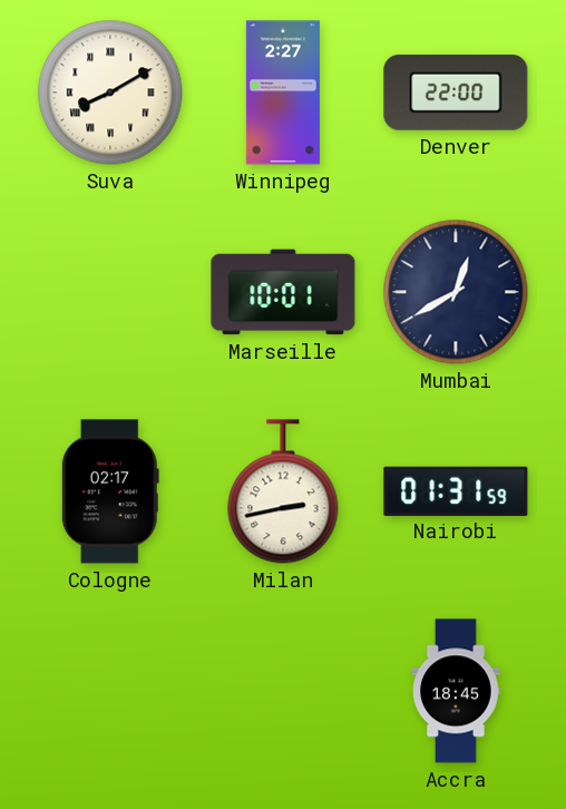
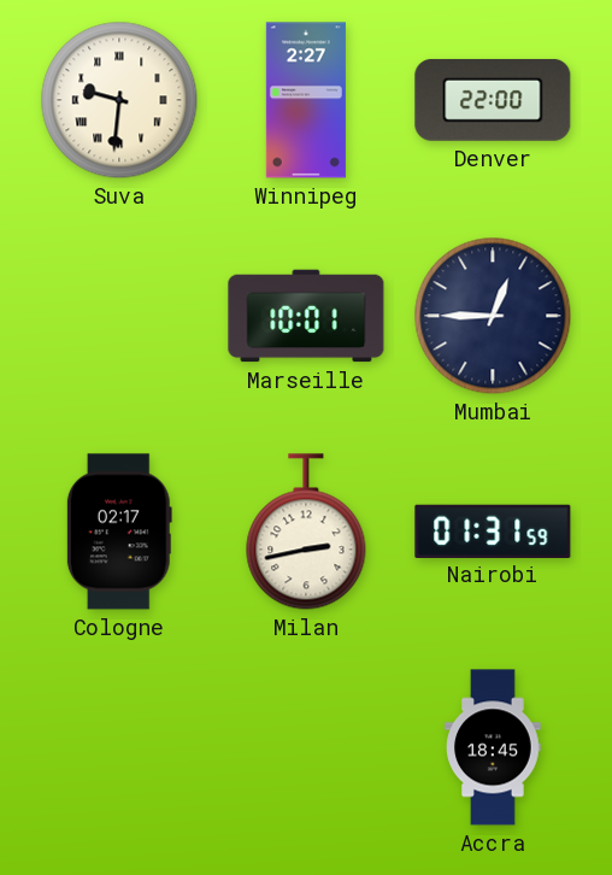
Suva: 8:10 -> 9:31 (119, 100)
Mumbai: 12:40 -> 12:45 (493, 316)
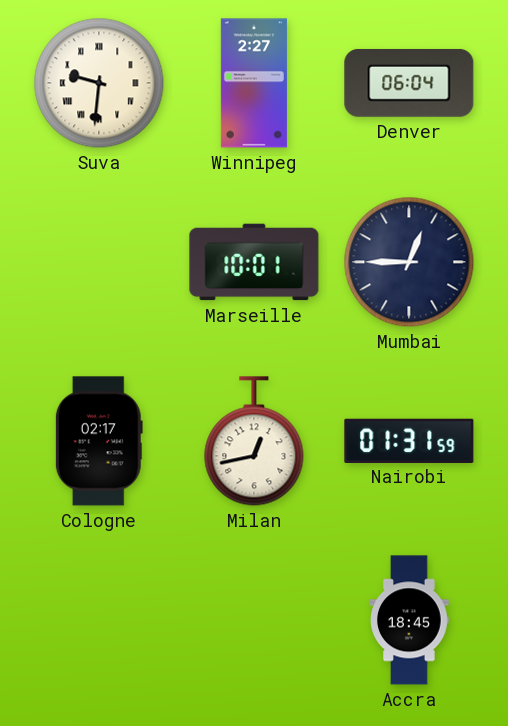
Denver: 22:00 -> 06:04 (409, 83)
Milan: 2:43 -> 12:43 (254, 441)
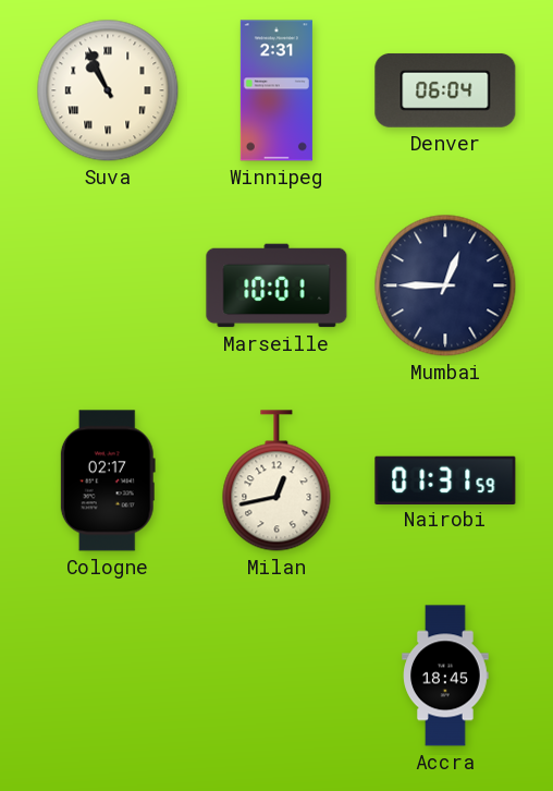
Suva: 9:31 -> 10:56 (108, 90)
Winnipeg: 2:27 -> 2:31 (276, 90)
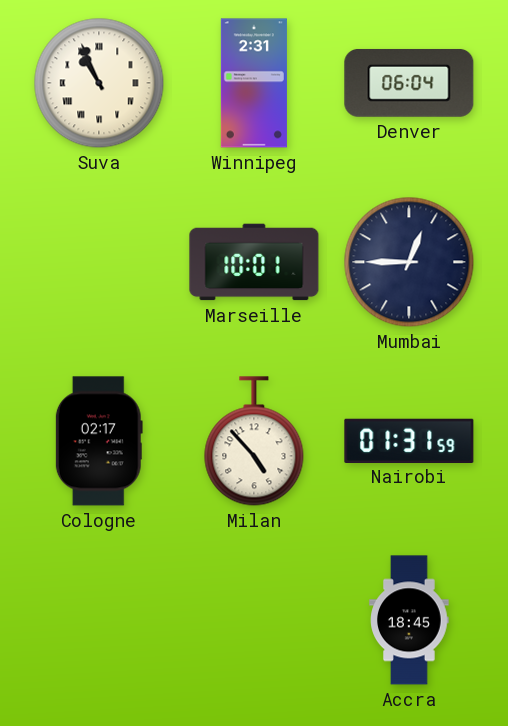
Milan: 12:43 -> 4:53 (254, 441)
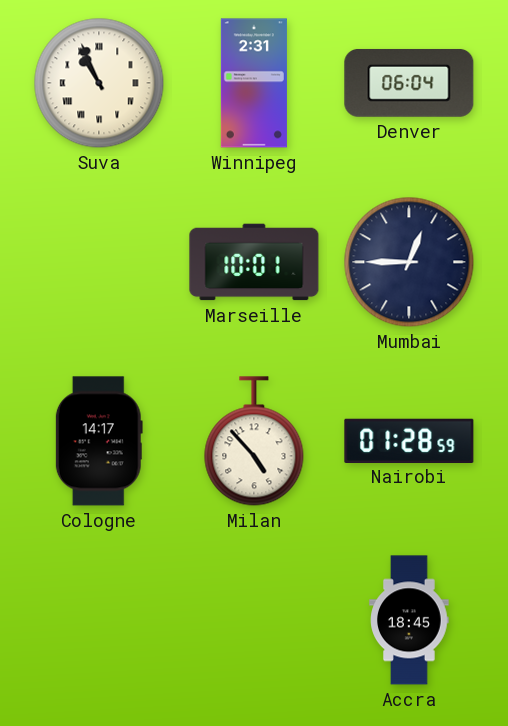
Cologne: 02:17 -> 14:17 (99, 441)
Nairobi: 01:31 -> 01:28 (409, 440)
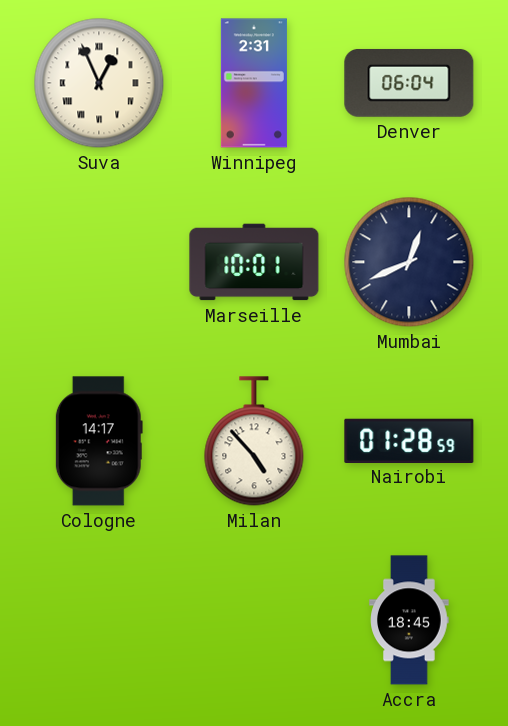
Suva: 10:56 -> 12:56 (99, 83)
Mumbai: 12:45 -> 12:41 (409, 262)
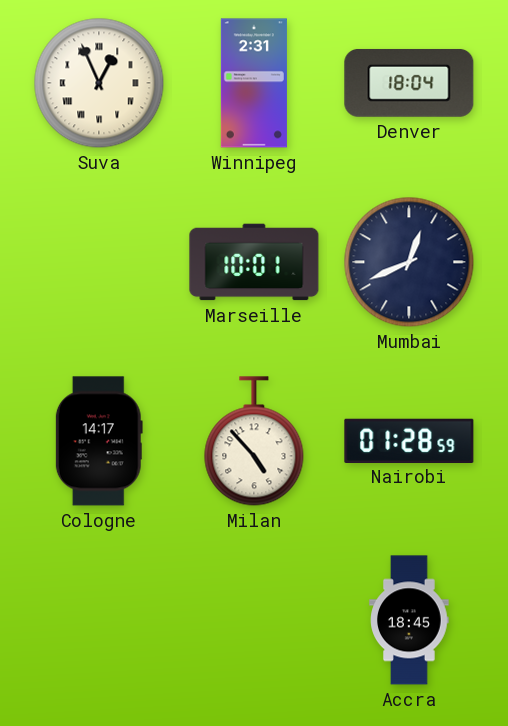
Denver: 06:04 -> 18:04 (409, 83)
